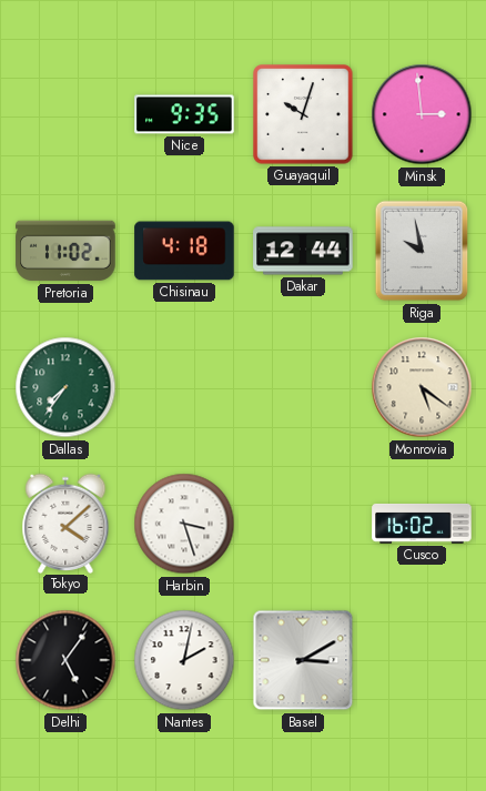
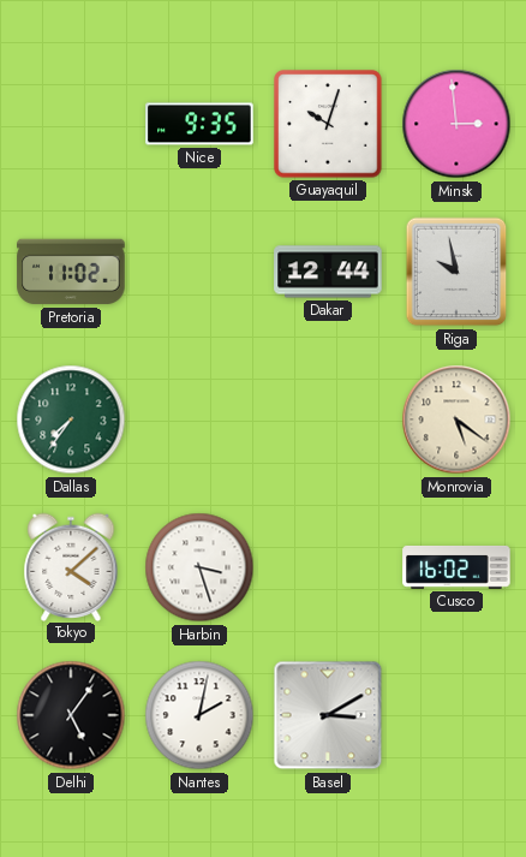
Chisinau: 4:18 -> none (184, 251)
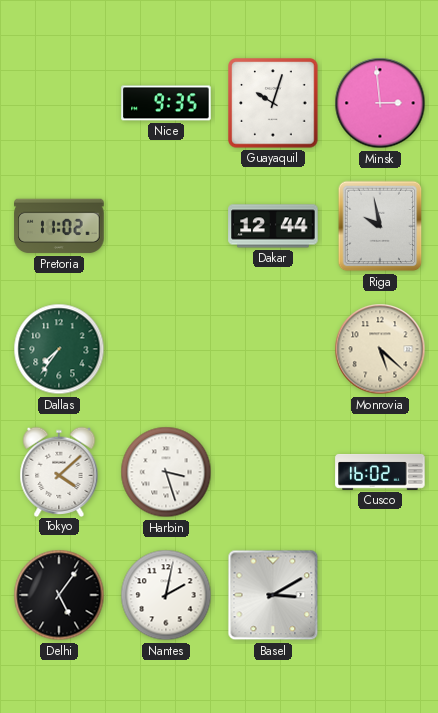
Monrovia: 5:21 -> 5:22 (380, 349)
